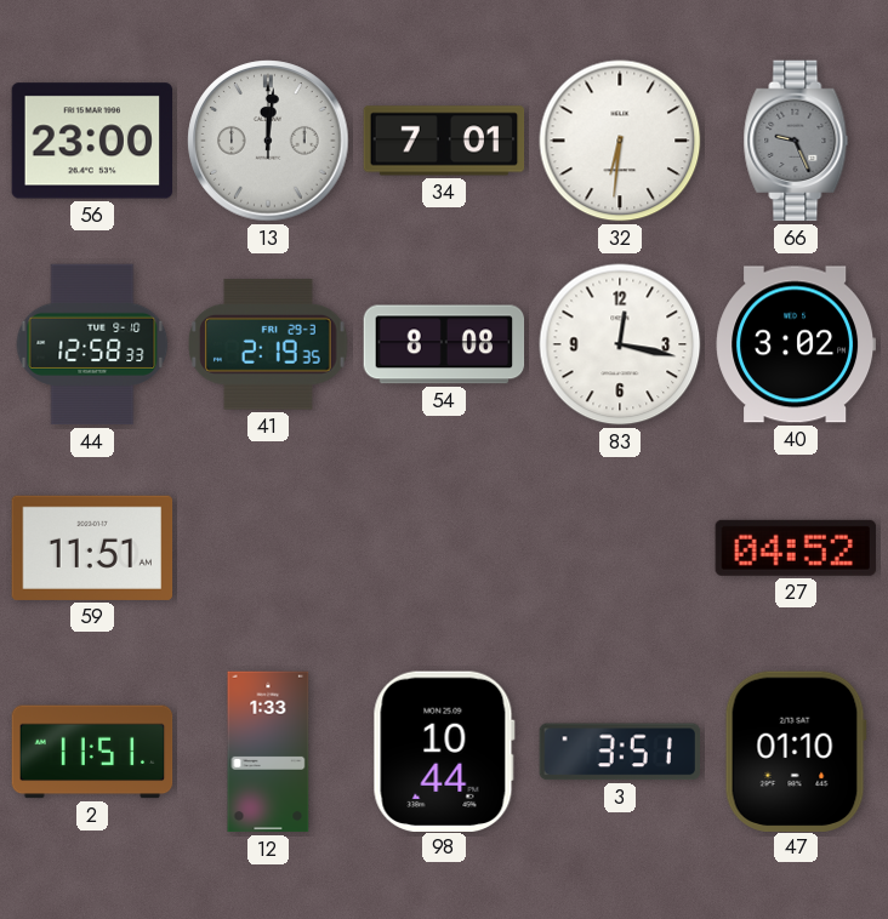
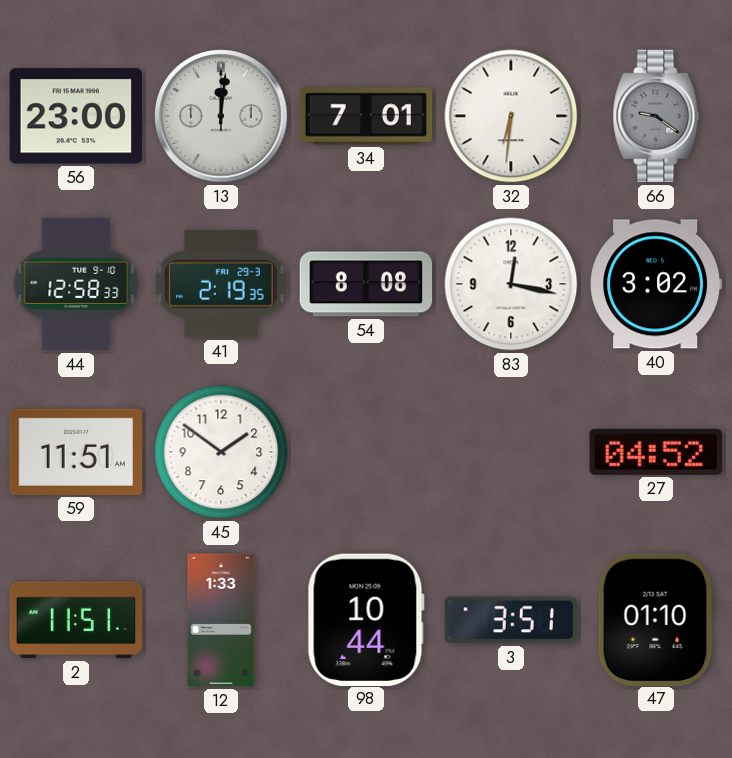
66: 9:26 -> 9:21 (656, 116)
45: none -> 1:51 (221, 452)
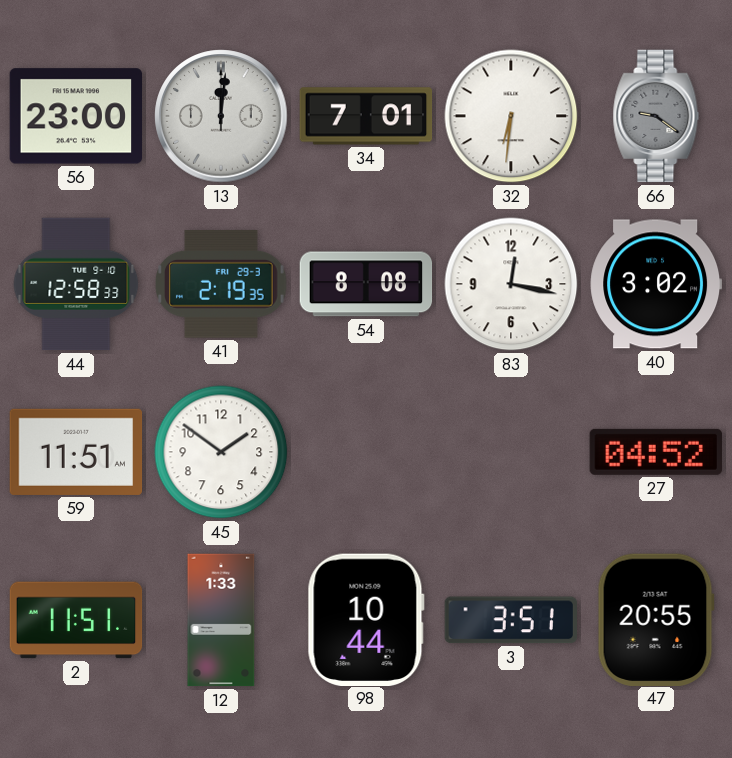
47: 01:10 -> 20:55 (656, 619)
